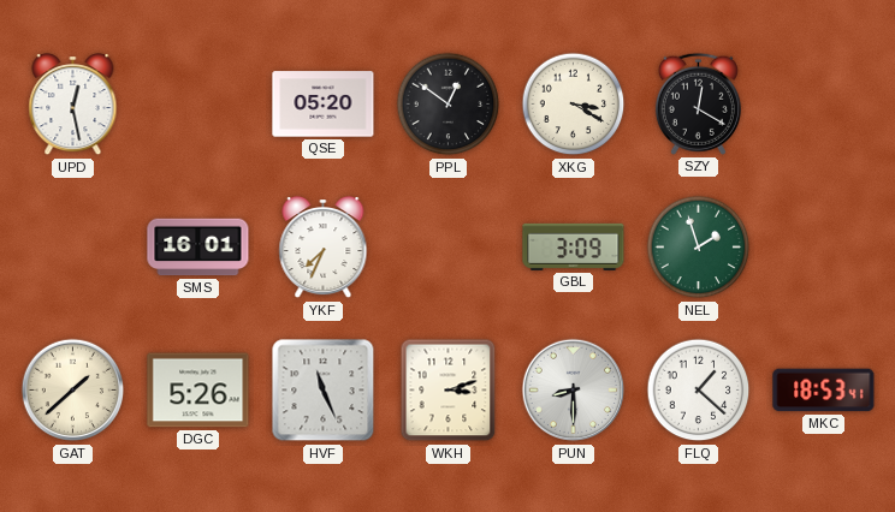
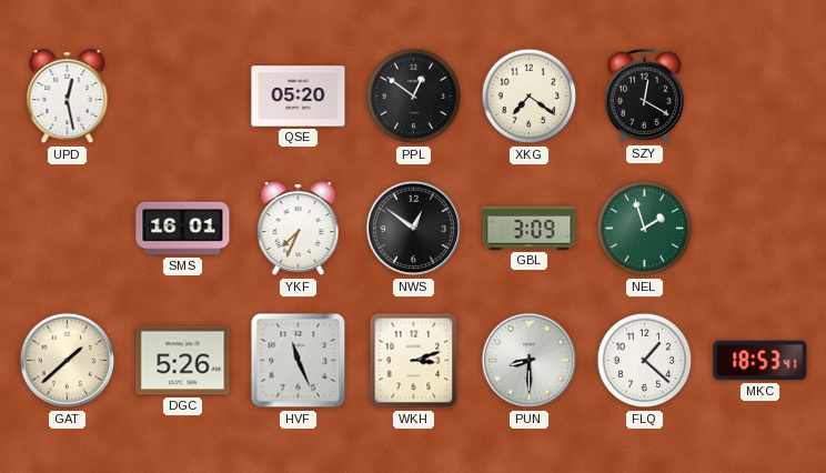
XKG: 3:20 -> 7:21 (530, 97)
NWS: none -> 12:51 (414, 229)
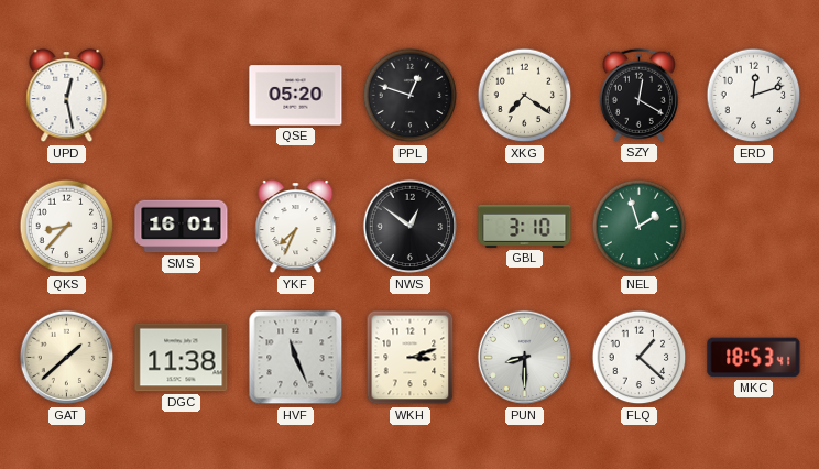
PPL: 12:51 -> 12:48 (411, 96)
ERD: none -> 12:12 (754, 96)
QKS: none -> 8:37 (67, 227)
GBL: 3:09 -> 3:10 (525, 226)
DGC: 5:26 -> 11:38 (182, 358)
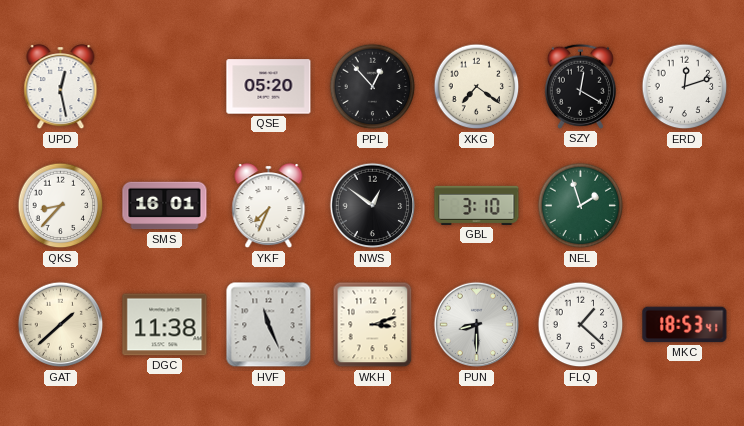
PPL: 12:48 -> 12:53 (373, 87)
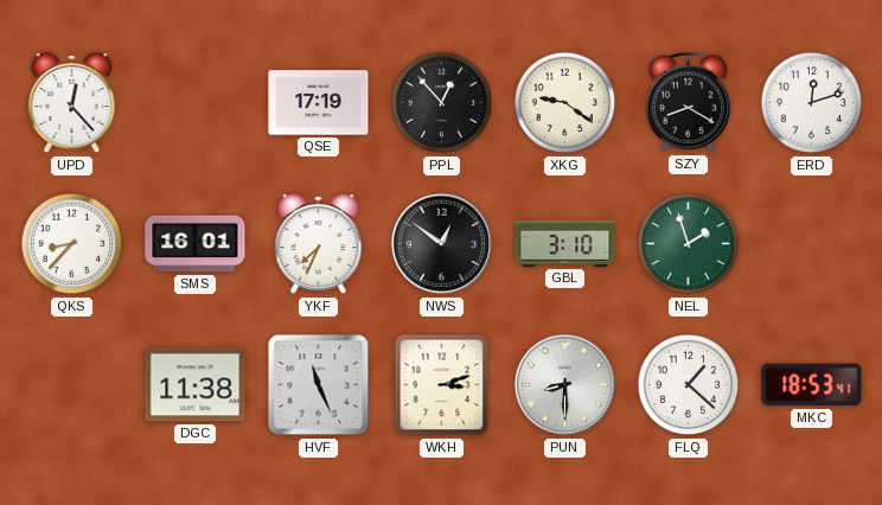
UPD: 12:28 -> 12:23 (72, 104)
QSE: 05:20 -> 17:19 (319, 103)
XKG: 7:21 -> 9:21 (565, 103)
SZY: 12:20 -> 8:20 (688, 102)
GAT: 1:38 -> none (61, 325)
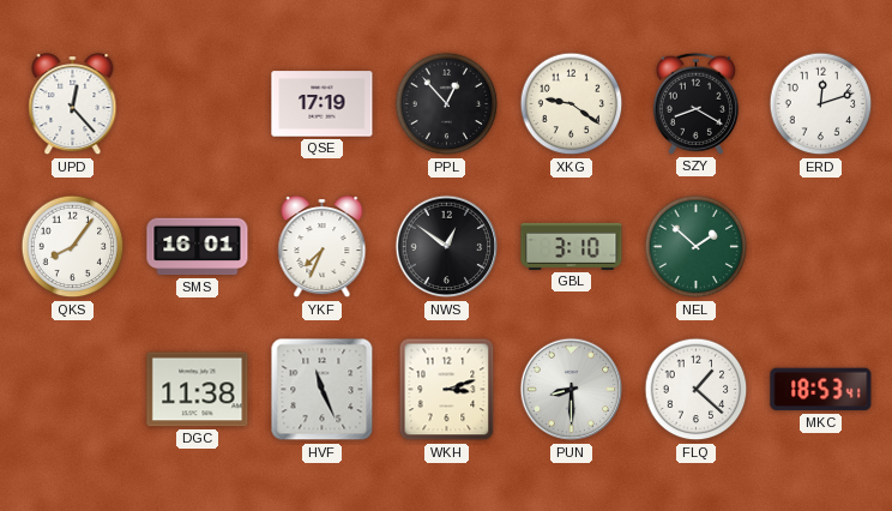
QKS: 8:37 -> 8:06 (73, 247)
NEL: 1:57 -> 1:52 (697, 247)
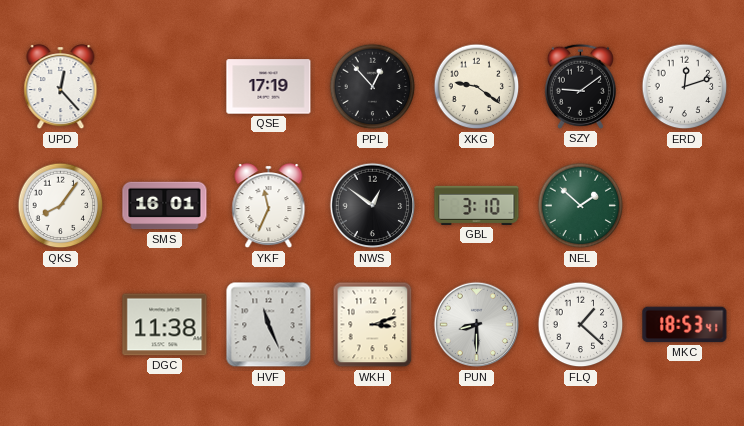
SZY: 8:20 -> 9:09 (580, 86)
YKF: 7:34 -> 11:34 (269, 207)
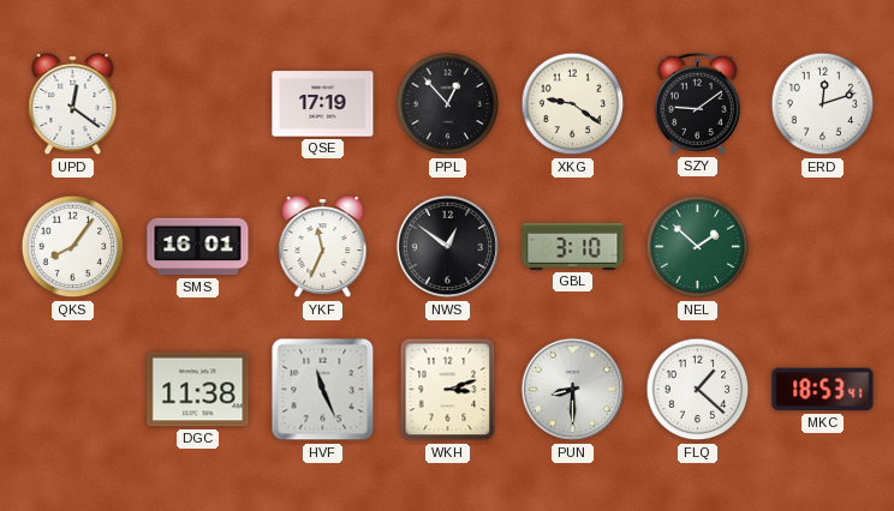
UPD: 12:23 -> 12:21 (73, 106)
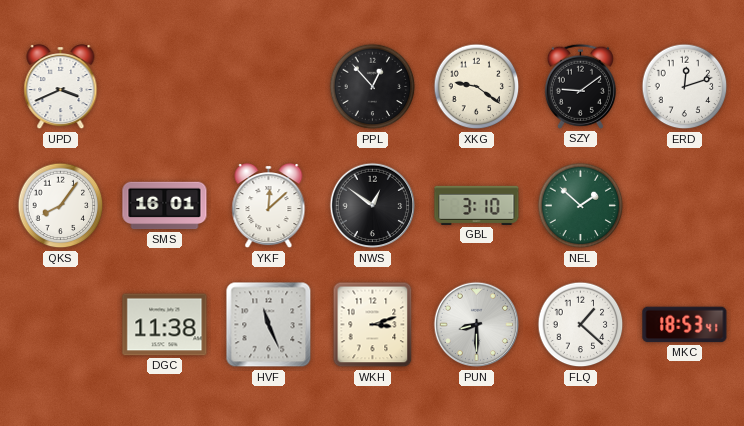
UPD: 12:21 -> 3:41 (61, 88)
QSE: 17:19 -> none (323, 104)
YKF: 11:34 -> 12:08 (269, 207)
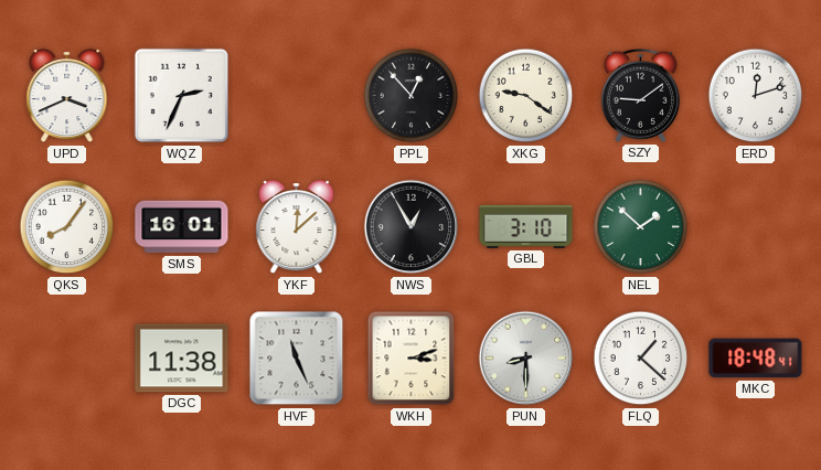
WQZ: none -> 2:34 (182, 96)
NWS: 12:51 -> 12:55 (412, 227)
MKC: 18:53 -> 18:48 (756, 359)
